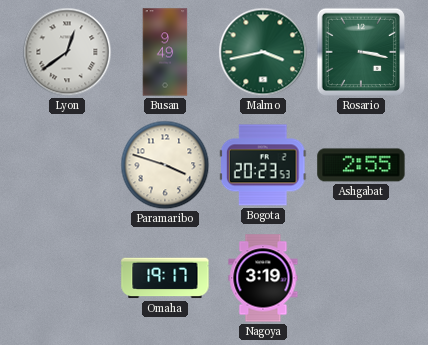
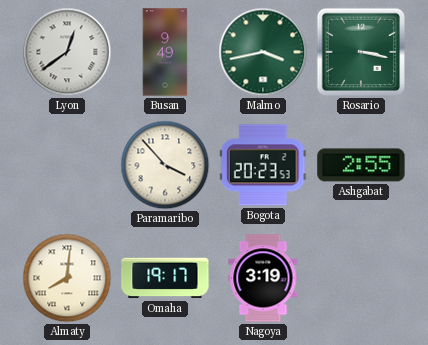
Paramaribo: 3:48 -> 3:53 (165, 165)
Almaty: none -> 8:01 (67, 278)
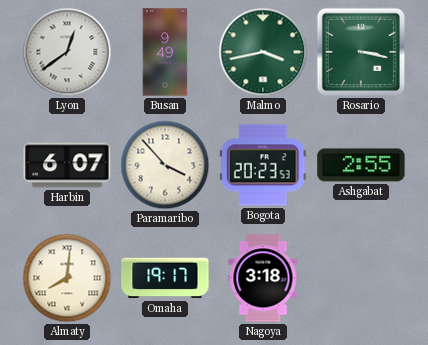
Harbin: none -> 6:07 (67, 165)
Nagoya: 3:19 -> 3:18 (263, 278)
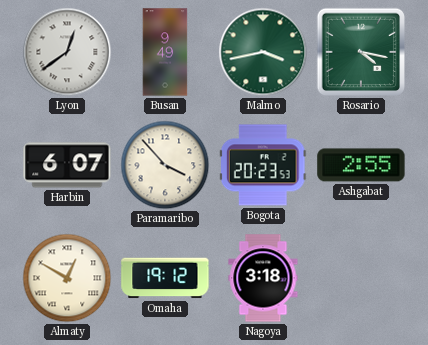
Rosario: 3:17 -> 4:17 (361, 52)
Almaty: 8:01 -> 12:50 (67, 278)
Omaha: 19:17 -> 19:12 (165, 278)
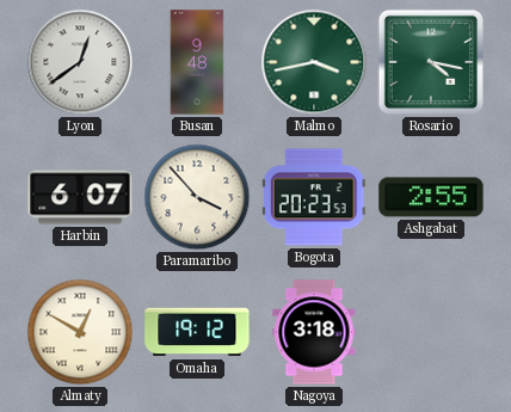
Busan: 9:49 -> 9:48 (197, 62)
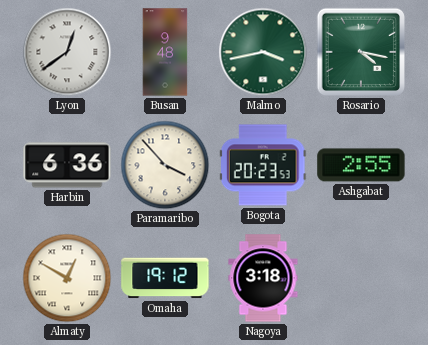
Harbin: 6:07 -> 6:36 (67, 165)
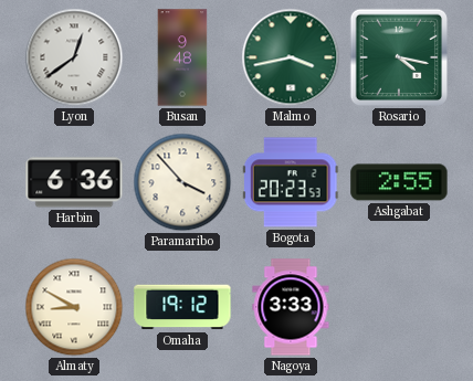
Almaty: 12:50 -> 8:50 (74, 307)
Nagoya: 3:18 -> 3:33 (291, 307)
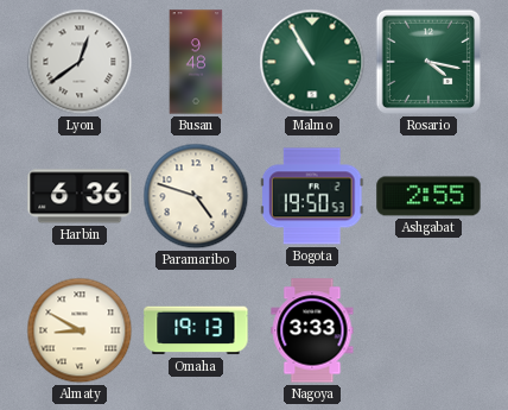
Malmo: 3:43 -> 10:55 (312, 62)
Paramaribo: 3:53 -> 4:48 (196, 196)
Bogota: 20:23 -> 19:50 (312, 196)
Omaha: 19:12 -> 19:13 (196, 330)
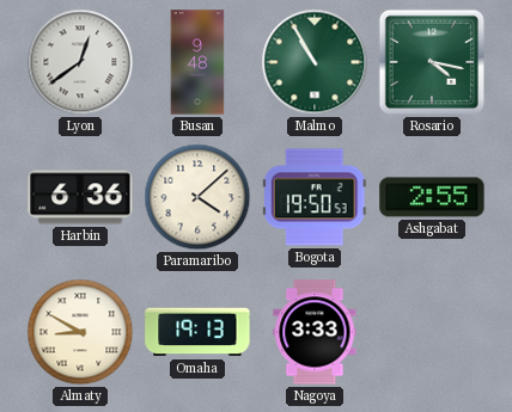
Paramaribo: 4:48 -> 4:08 (197, 197)
